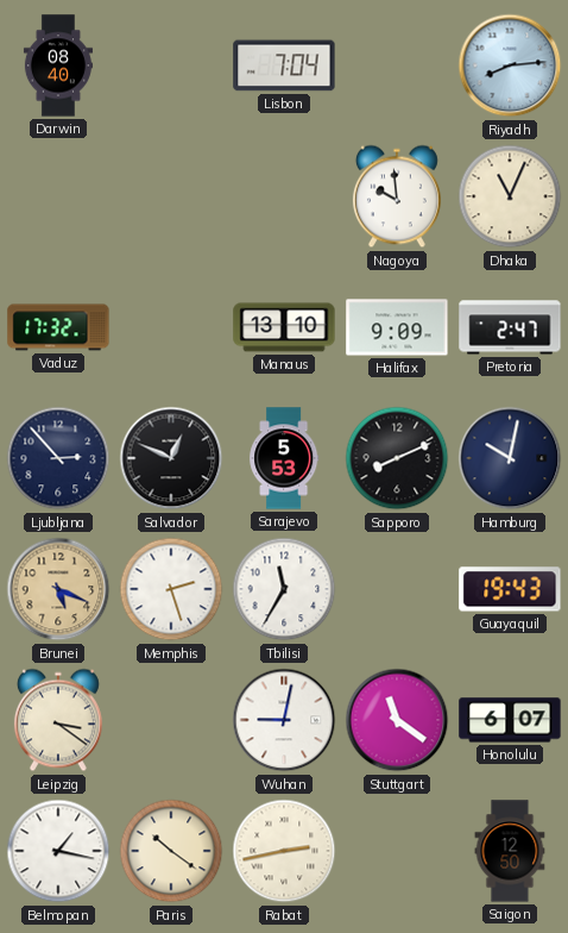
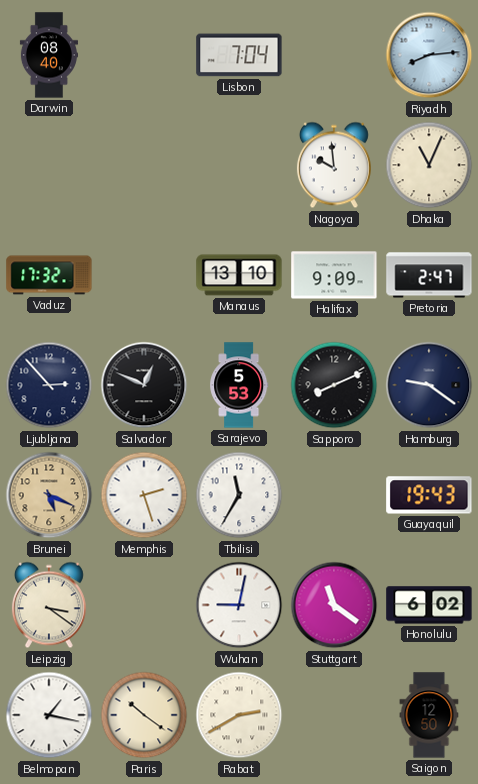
Hamburg: 10:02 -> 9:21 (429, 385)
Honolulu: 6:07 -> 6:02 (429, 605)
Rabat: 2:43 -> 2:40 (239, 715)
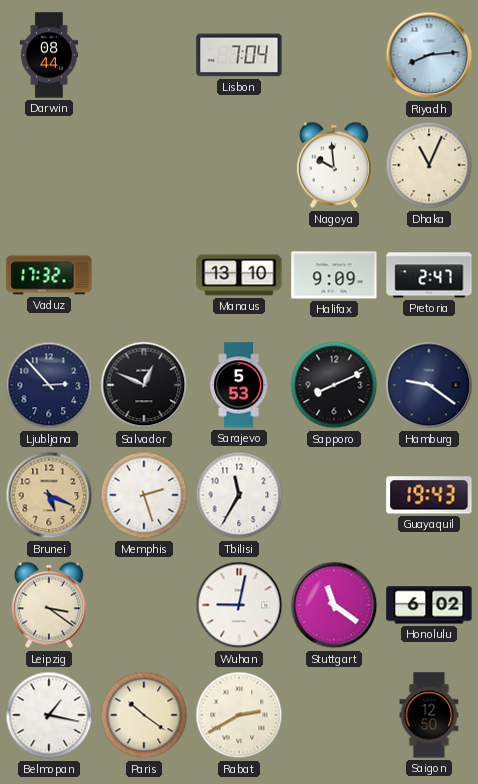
Darwin: 08:40 -> 08:44 (49, 55)
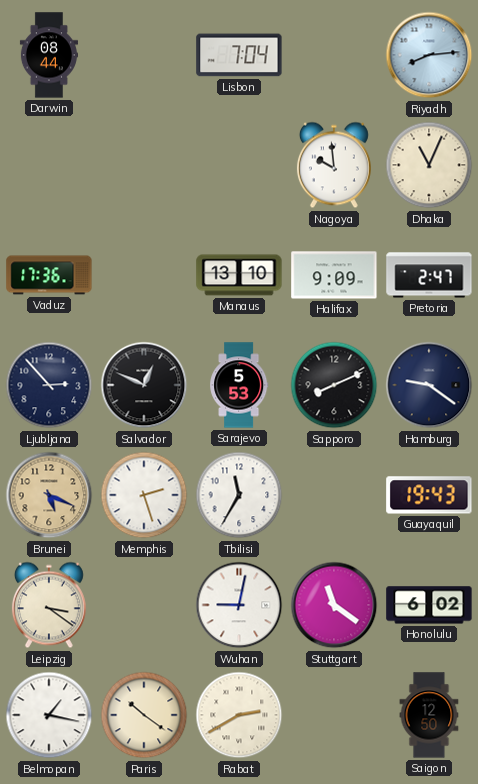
Vaduz: 17:32 -> 17:36 (49, 275)
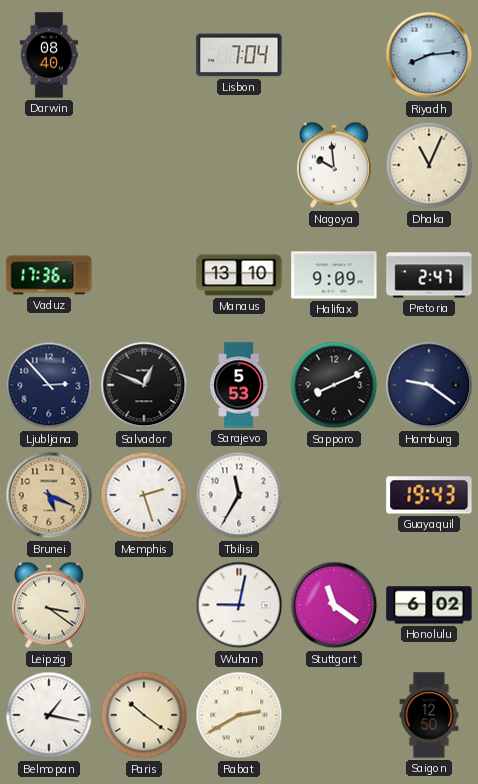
Darwin: 08:44 -> 08:40 (49, 55)
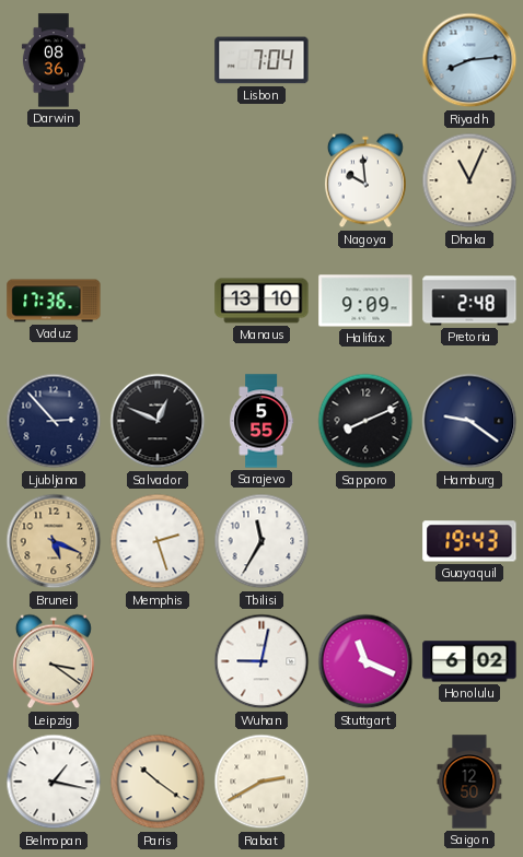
Darwin: 08:40 -> 08:36 (54, 60)
Pretoria: 2:47 -> 2:48 (469, 301)
Sarajevo: 5:53 -> 5:55 (261, 421)
Stuttgart: 11:21 -> 11:19 (365, 661)
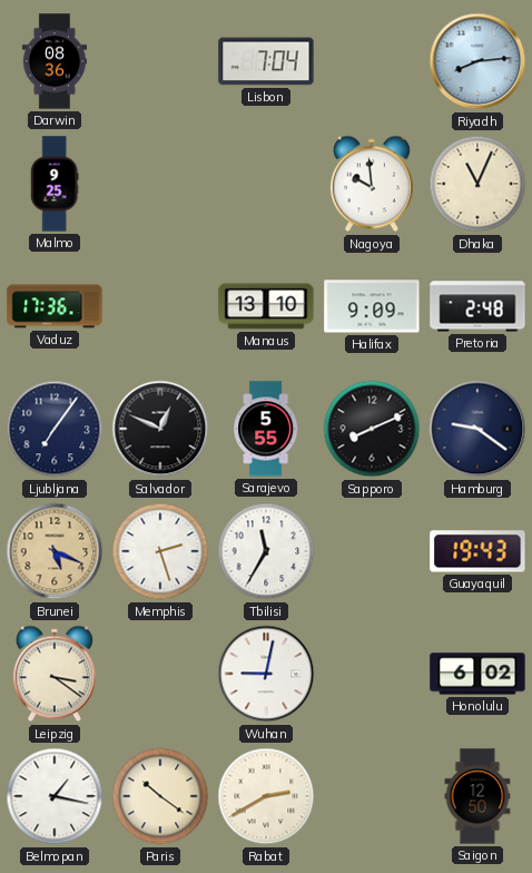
Malmo: none -> 9:25 (55, 184)
Ljubljana: 2:53 -> 7:06 (55, 429)
Stuttgart: 11:19 -> none (365, 661)
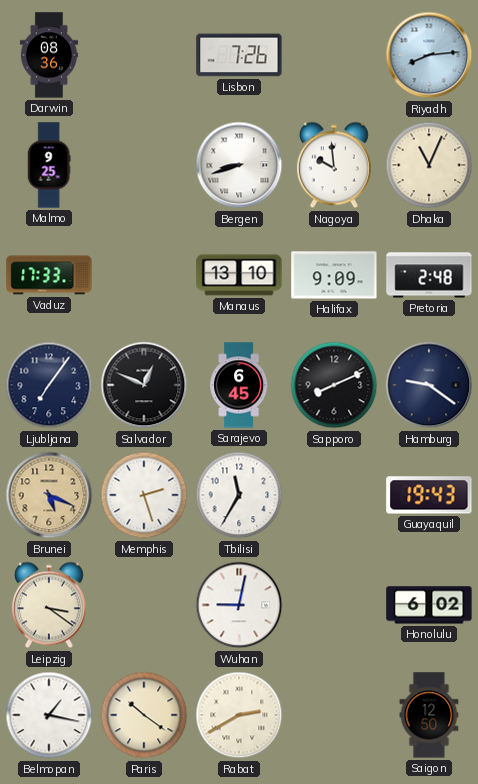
Lisbon: 7:04 -> 7:26 (239, 55)
Bergen: none -> 8:42 (239, 165)
Vaduz: 17:36 -> 17:33 (49, 275)
Sarajevo: 5:55 -> 6:45 (239, 385)
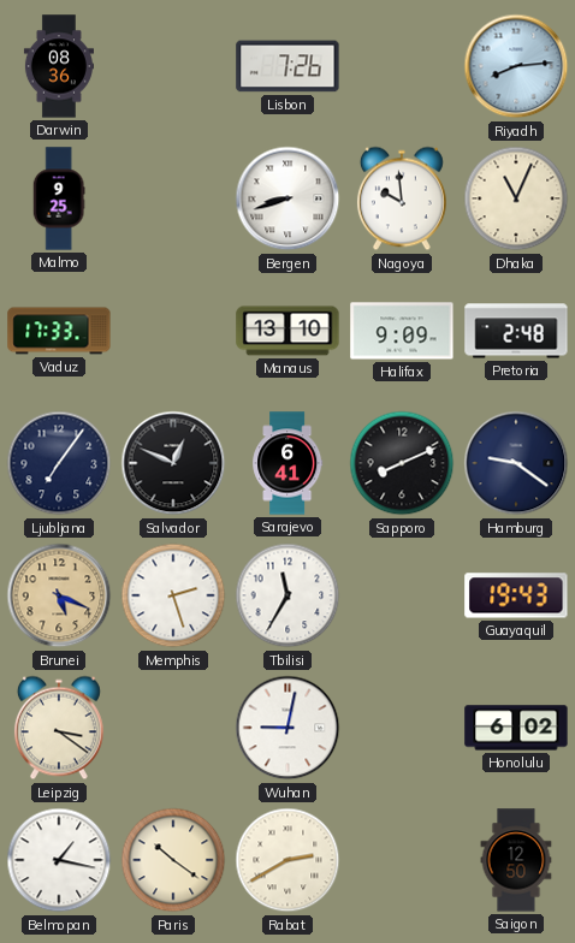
Sarajevo: 6:45 -> 6:41 (287, 463)
